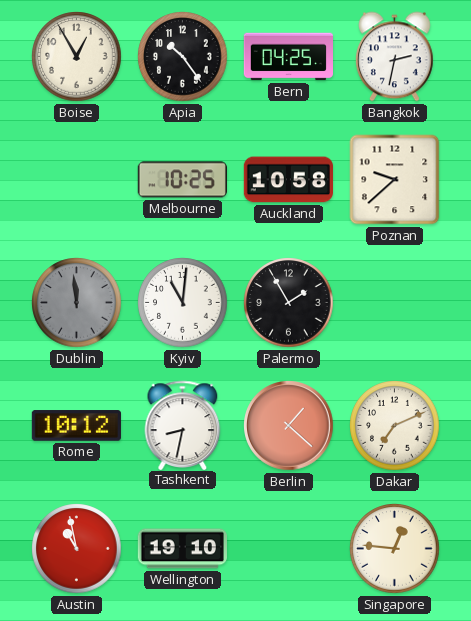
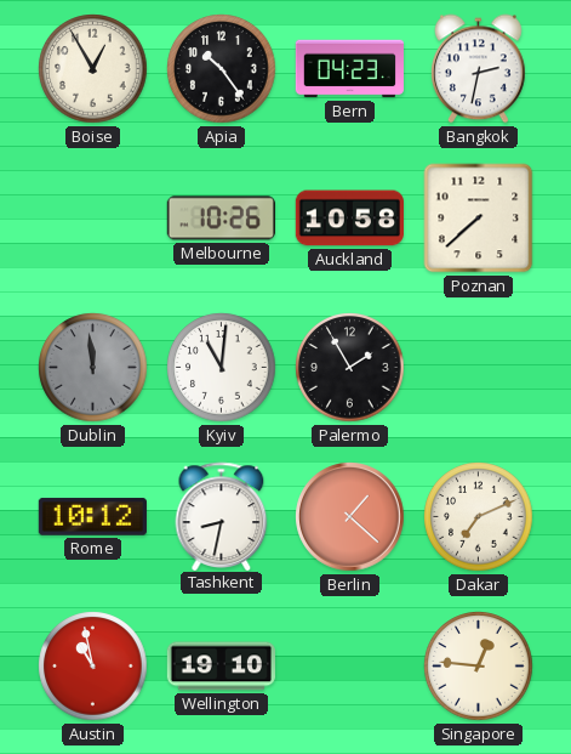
Bern: 04:25 -> 04:23 (349, 69)
Melbourne: 10:25 -> 10:26 (221, 219)
Poznan: 9:38 -> 7:38 (479, 219)
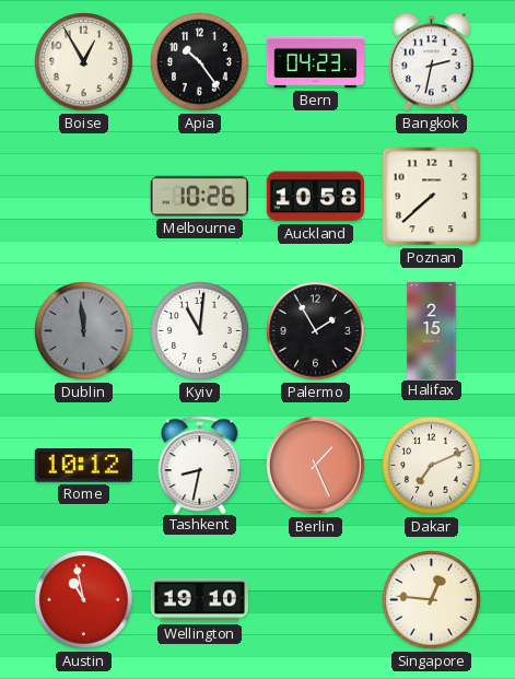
Halifax: none -> 2:15 (432, 330)
Berlin: 1:22 -> 1:26 (316, 466)
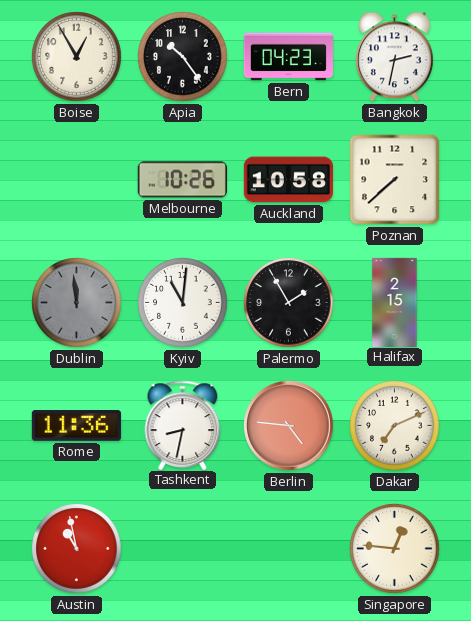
Rome: 10:12 -> 11:36 (76, 426)
Berlin: 1:26 -> 4:46 (289, 426)
Wellington: 19:10 -> none (199, 600)
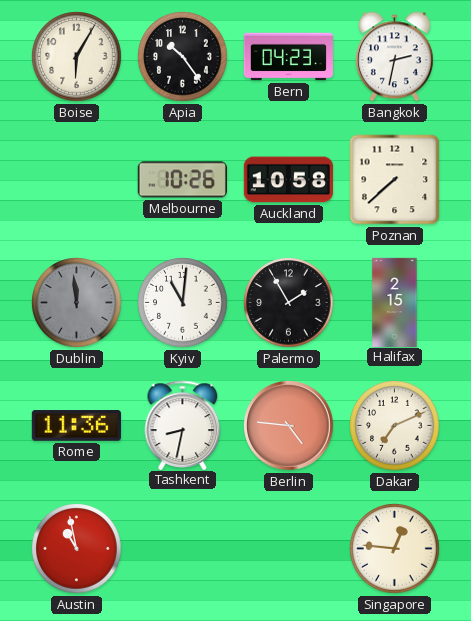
Boise: 12:55 -> 6:05 (77, 57)
